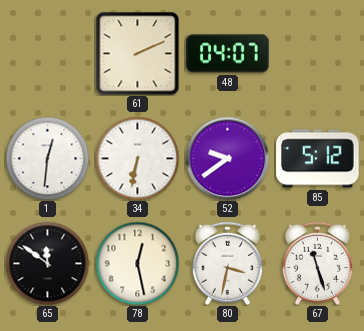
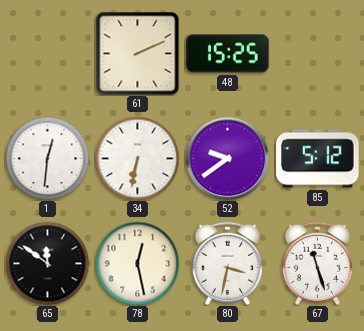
48: 04:07 -> 15:25 (228, 54)
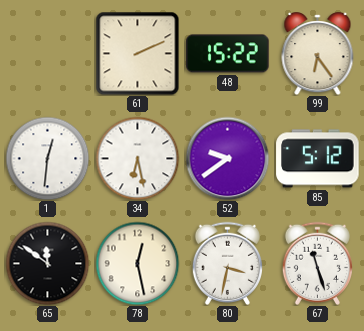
48: 15:25 -> 15:22 (228, 54)
99: none -> 6:24 (318, 54)
34: 6:32 -> 6:28 (137, 158)
